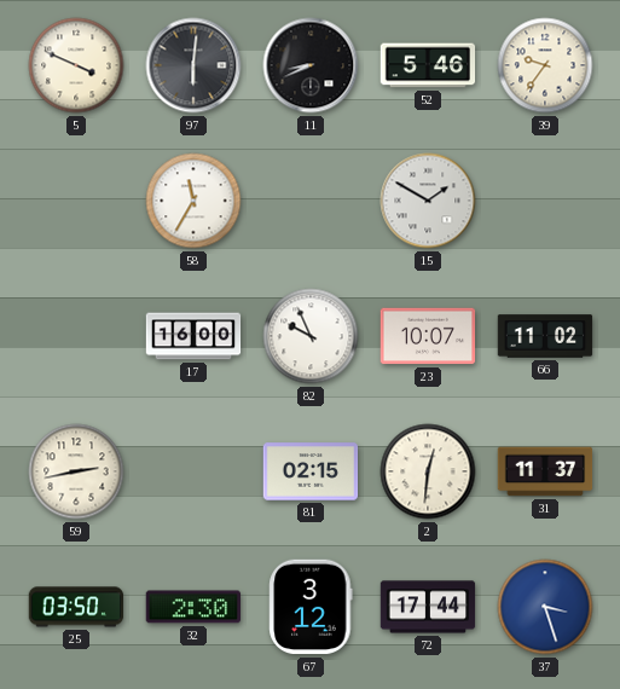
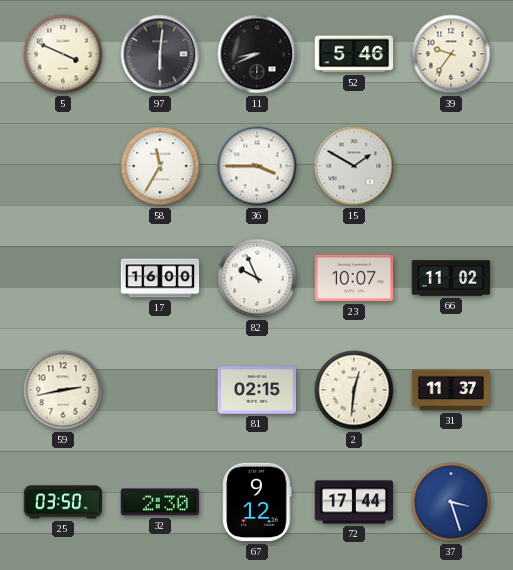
36: none -> 3:45 (257, 166)
67: 3:12 -> 9:12 (257, 502)
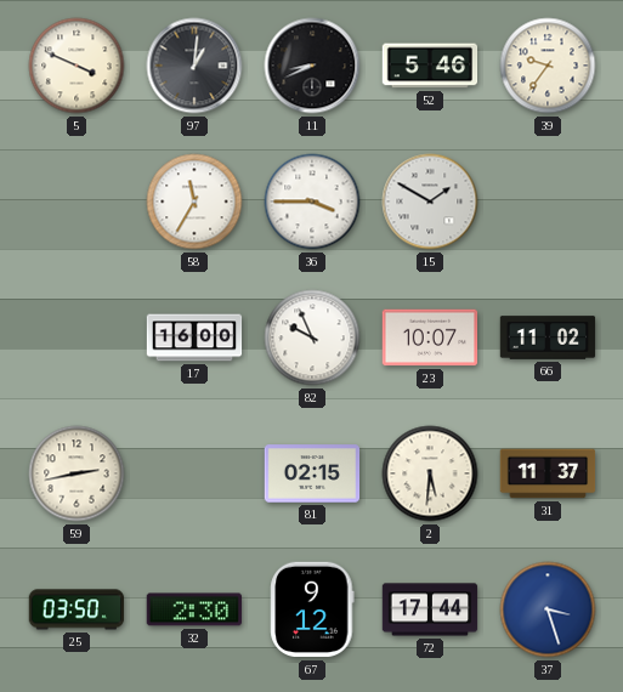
97: 6:01 -> 1:01 (194, 66)
2: 12:31 -> 5:31 (430, 473)
